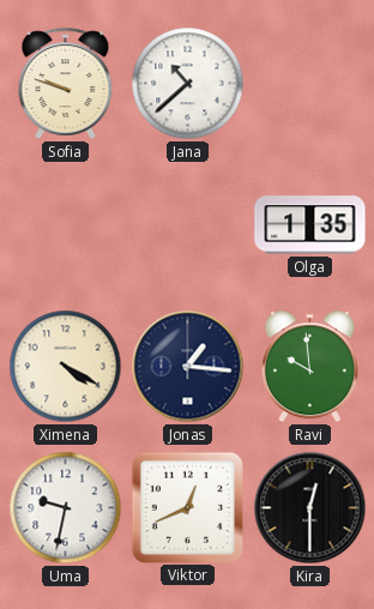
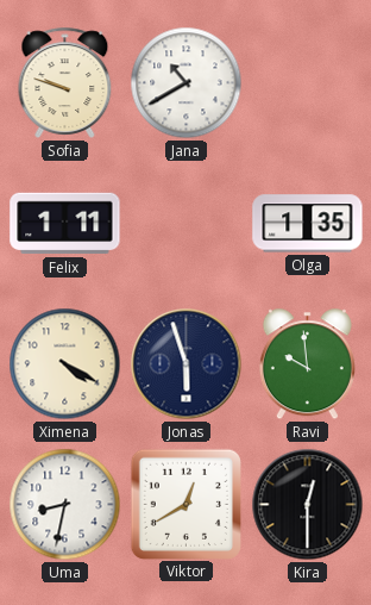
Jana: 10:38 -> 10:40 (187, 83)
Felix: none -> 1:11 (65, 224)
Jonas: 1:16 -> 5:57 (187, 364)
Uma: 9:32 -> 8:32 (65, 505)
Viktor: 12:41 -> 12:40 (185, 504)
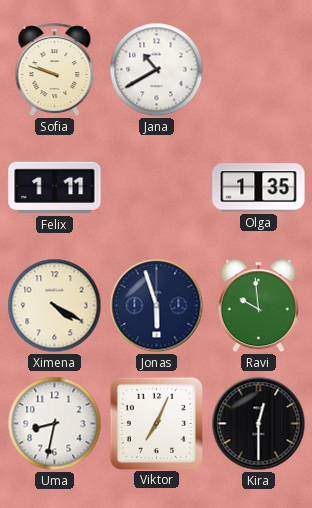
Viktor: 12:40 -> 7:04 (156, 423)
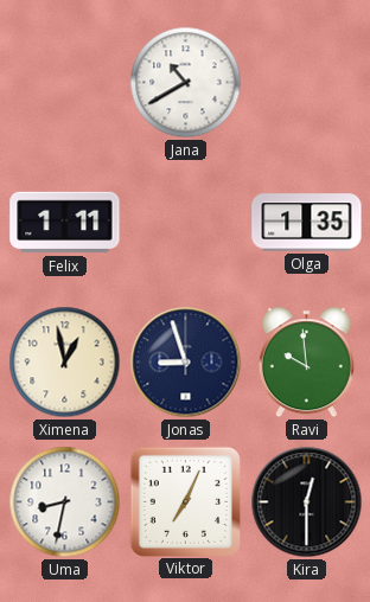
Sofia: 9:48 -> none (55, 69)
Ximena: 4:20 -> 12:58 (65, 363)
Jonas: 5:57 -> 8:57 (186, 363)
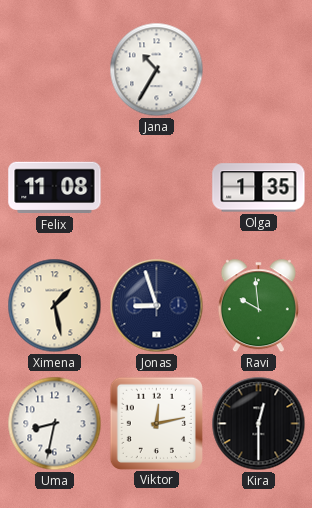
Jana: 10:40 -> 10:35 (157, 70)
Felix: 1:11 -> 11:08 (55, 188)
Ximena: 12:58 -> 1:28 (55, 306)
Viktor: 7:04 -> 12:13 (156, 423)
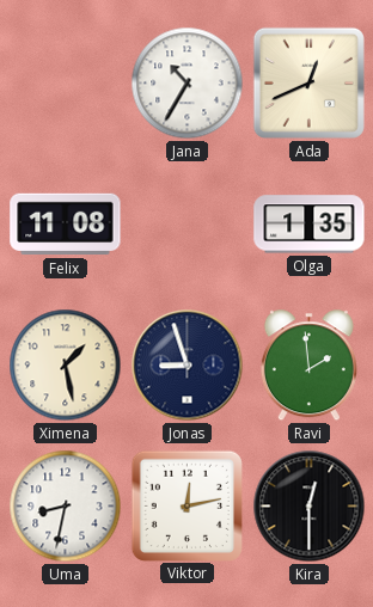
Ada: none -> 12:41 (308, 82)
Ravi: 9:59 -> 1:59 (308, 366)
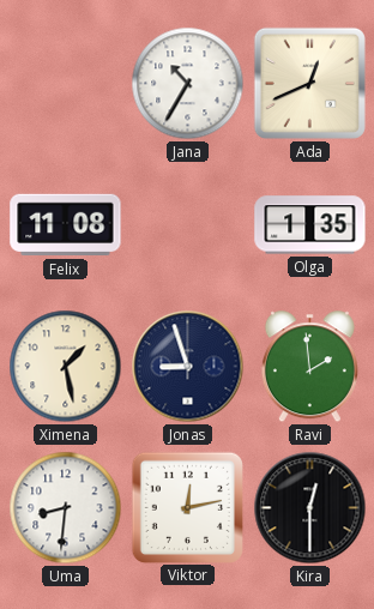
Uma: 8:32 -> 8:31 (66, 508)
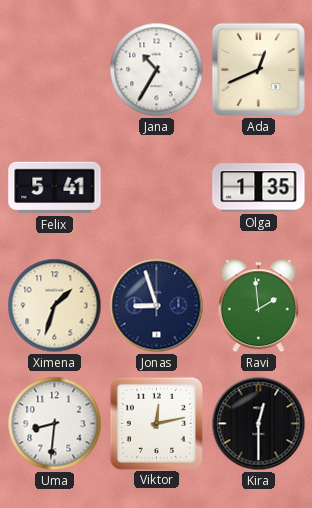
Felix: 11:08 -> 5:41 (55, 188)
Ximena: 1:28 -> 1:33 (55, 306)
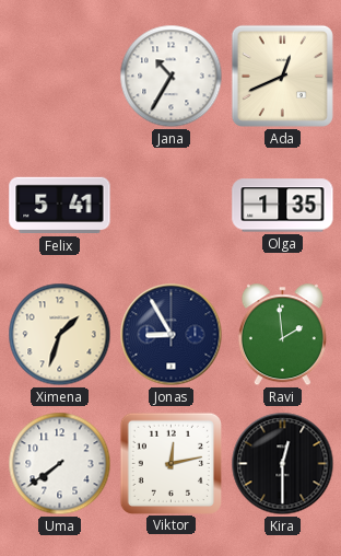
Jonas: 8:57 -> 8:55 (172, 335)
Uma: 8:31 -> 7:39 (60, 464)
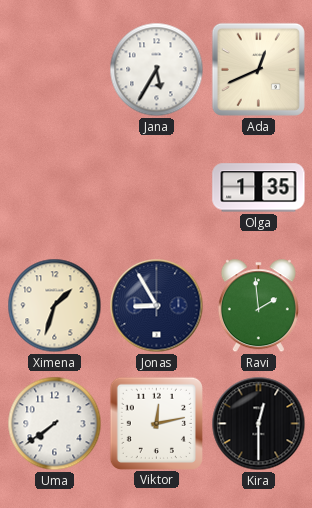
Jana: 10:35 -> 5:35 (157, 70)
Felix: 5:41 -> none (60, 206)
